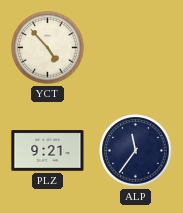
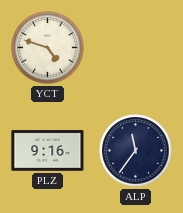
YCT: 4:53 -> 4:48 (48, 48)
PLZ: 9:21 -> 9:16 (48, 151)
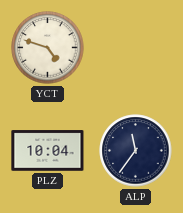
PLZ: 9:16 -> 10:04 (48, 151)
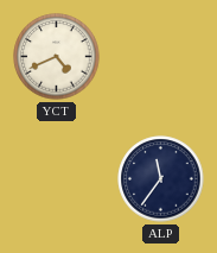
YCT: 4:48 -> 4:41 (57, 57)
PLZ: 10:04 -> none (48, 151)
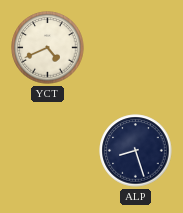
ALP: 11:36 -> 8:27 (136, 151)
